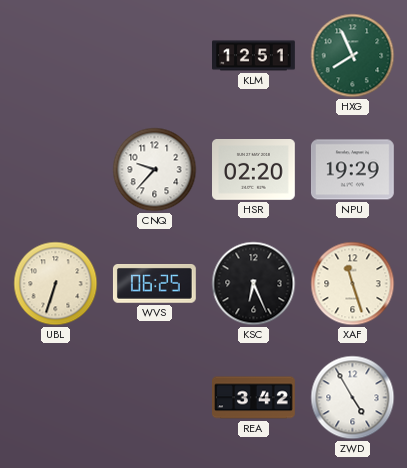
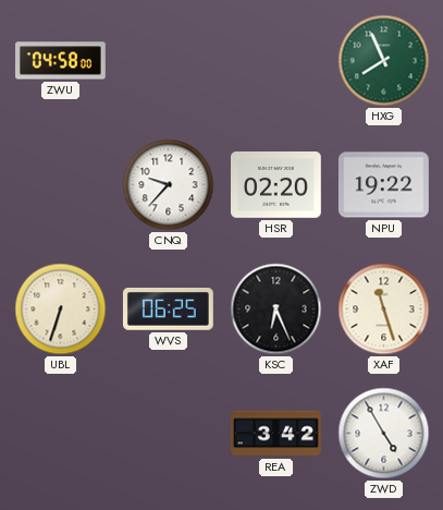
ZWU: none -> 04:58 (61, 61)
KLM: 12:51 -> none (254, 56)
NPU: 19:29 -> 19:22 (384, 185)
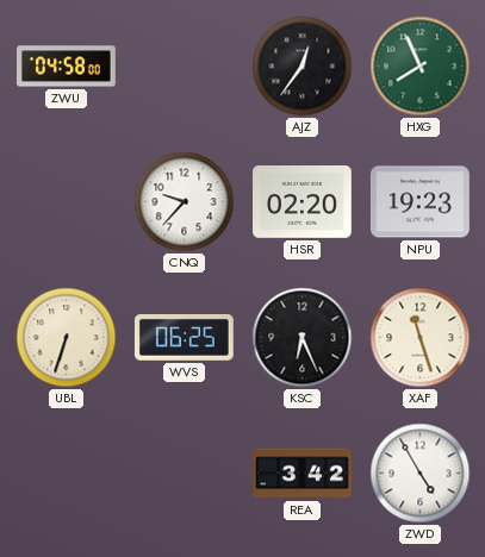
AJZ: none -> 12:36 (303, 67)
NPU: 19:22 -> 19:23 (421, 202)
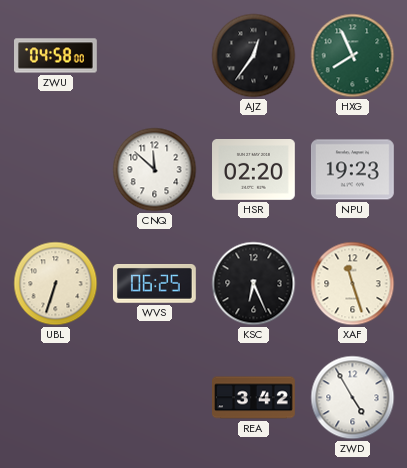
CNQ: 9:37 -> 11:52 (155, 170)
